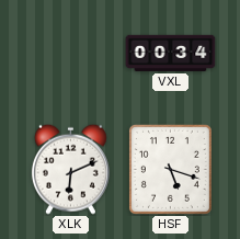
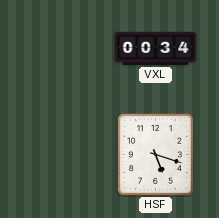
XLK: 6:11 -> none (70, 169)
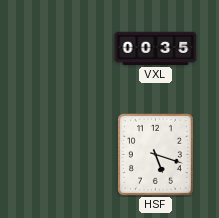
VXL: 00:34 -> 00:35 (156, 48)
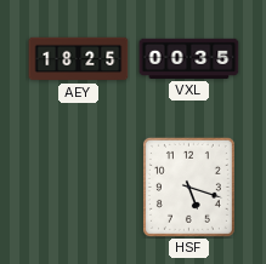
AEY: none -> 18:25 (79, 59)
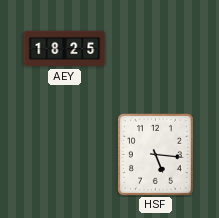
VXL: 00:35 -> none (189, 58)
HSF: 5:18 -> 5:16 (155, 154)
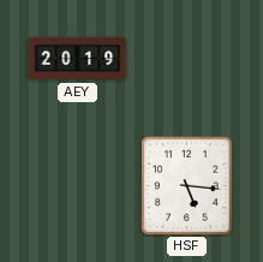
AEY: 18:25 -> 20:19 (78, 59)
